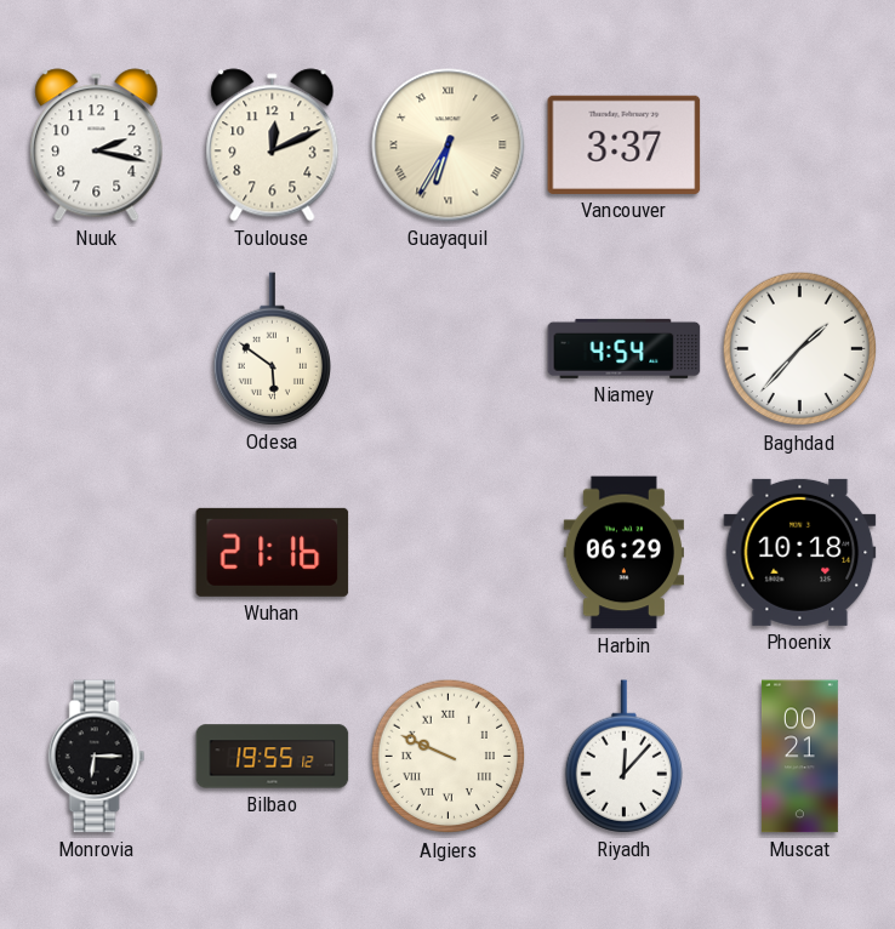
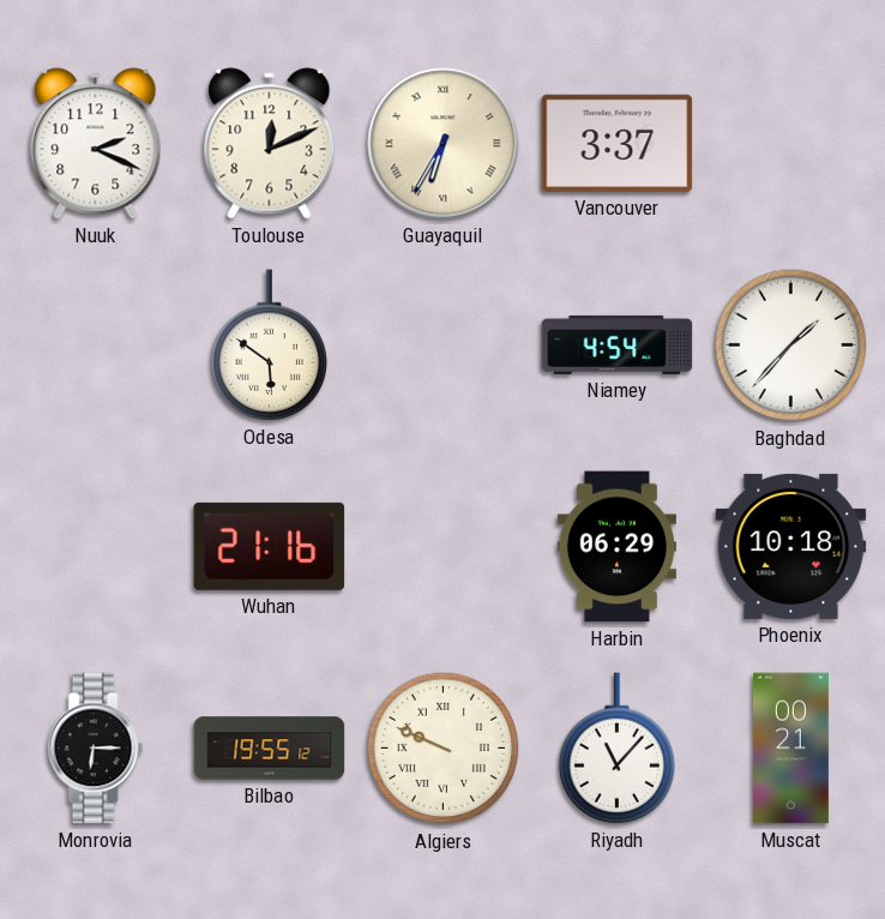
Nuuk: 2:17 -> 2:19 (96, 144)
Riyadh: 12:07 -> 11:07 (616, 749)
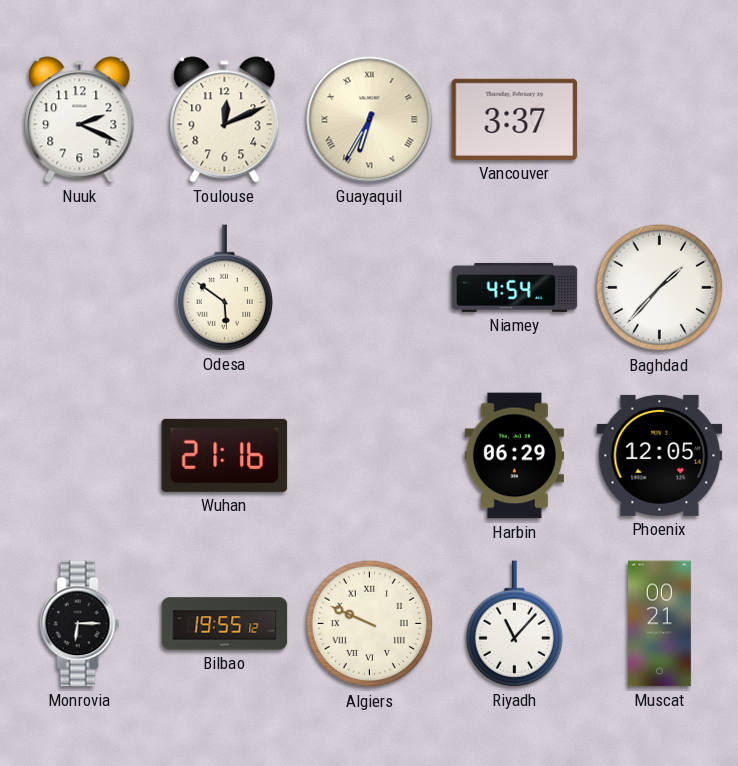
Phoenix: 10:18 -> 12:05 (660, 455)
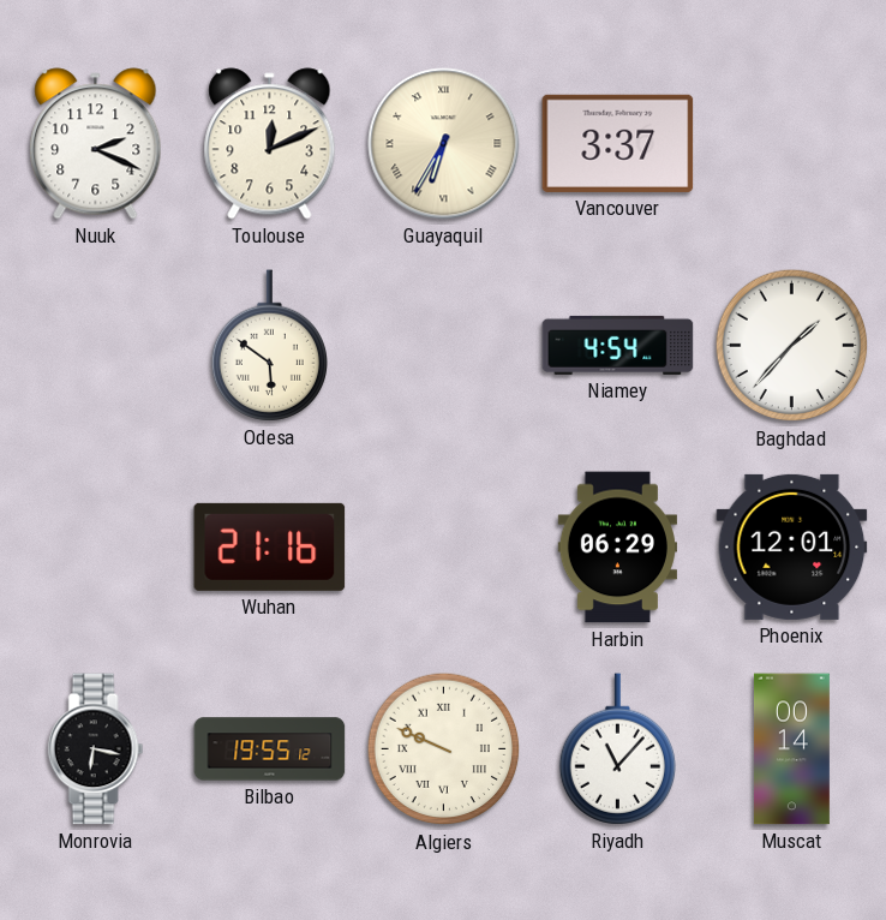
Phoenix: 12:05 -> 12:01 (792, 546)
Monrovia: 6:15 -> 6:17 (96, 749)
Muscat: 00:21 -> 00:14 (791, 749)
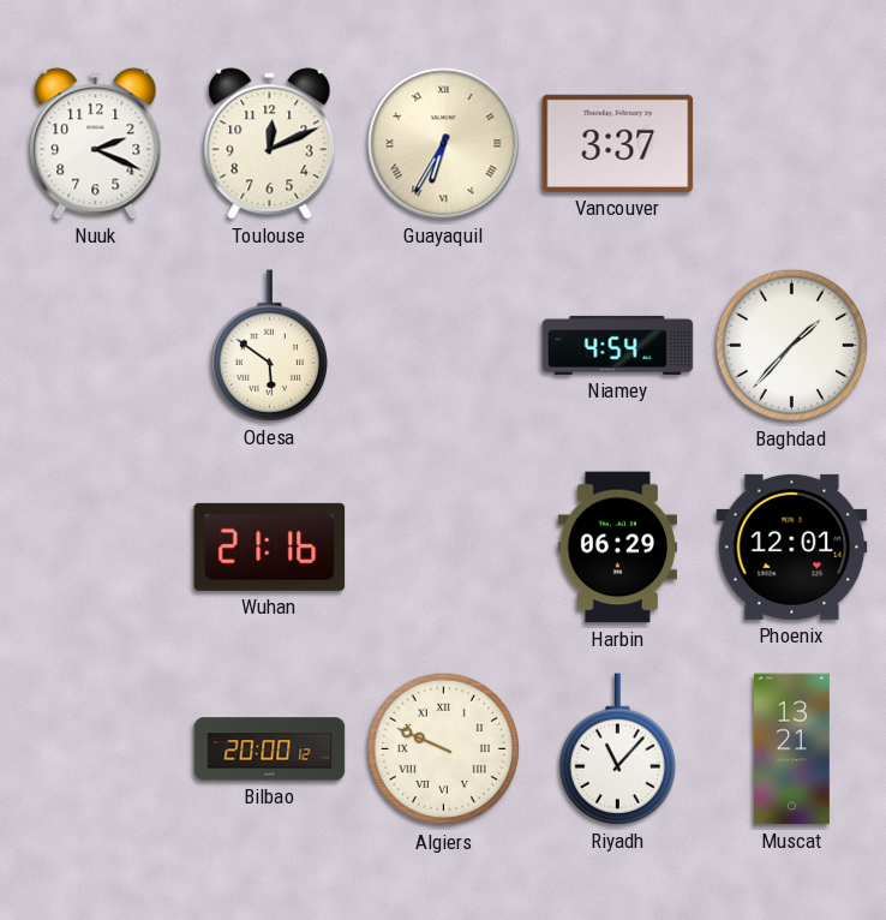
Monrovia: 6:17 -> none (96, 749)
Bilbao: 19:55 -> 20:00 (270, 749)
Muscat: 00:14 -> 13:21 (791, 749)
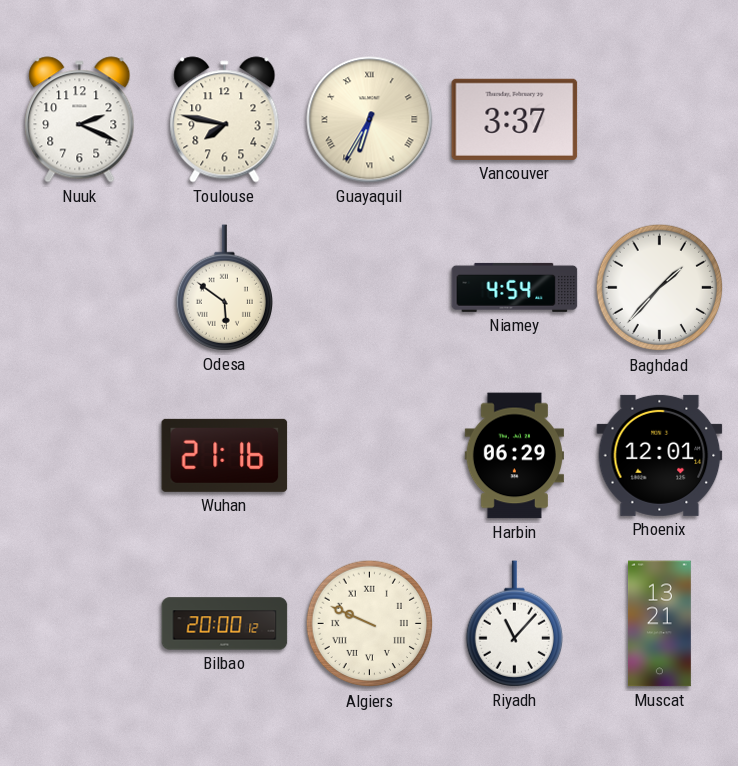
Toulouse: 12:11 -> 7:47 (225, 120)
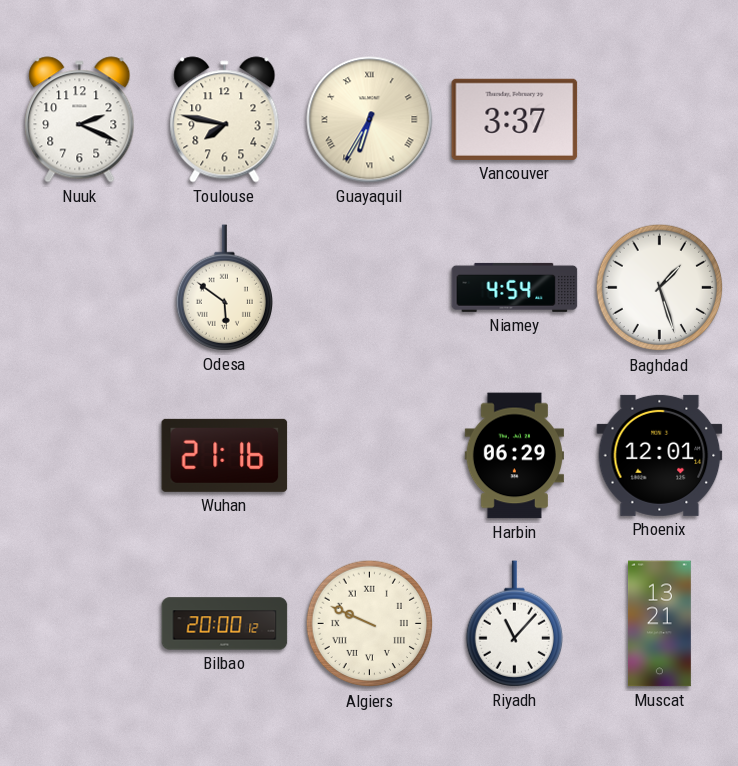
Baghdad: 1:37 -> 1:27 (660, 288)
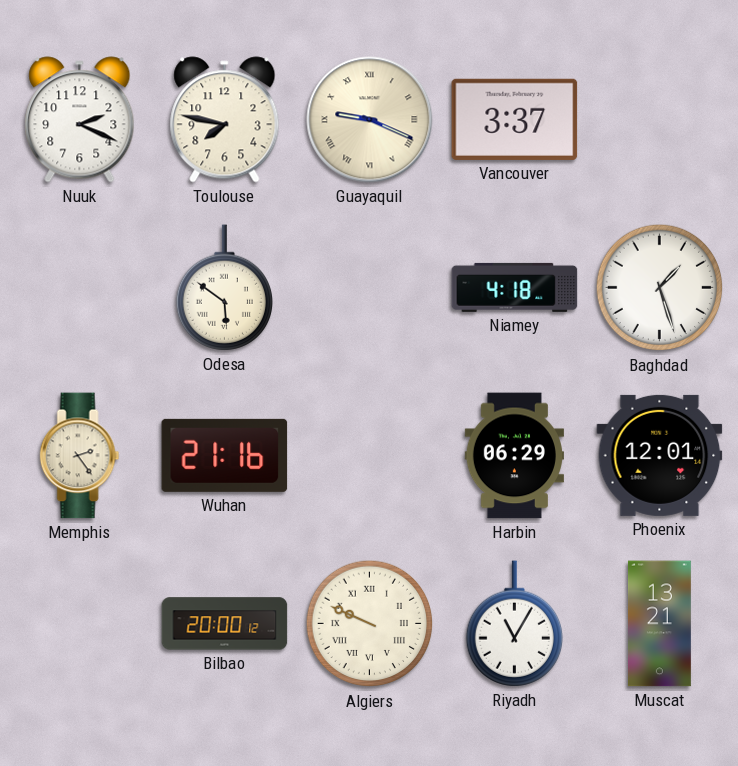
Guayaquil: 6:35 -> 9:19 (370, 120)
Niamey: 4:54 -> 4:18 (515, 287)
Memphis: none -> 2:24 (80, 456)
Riyadh: 11:07 -> 11:05 (514, 624)
